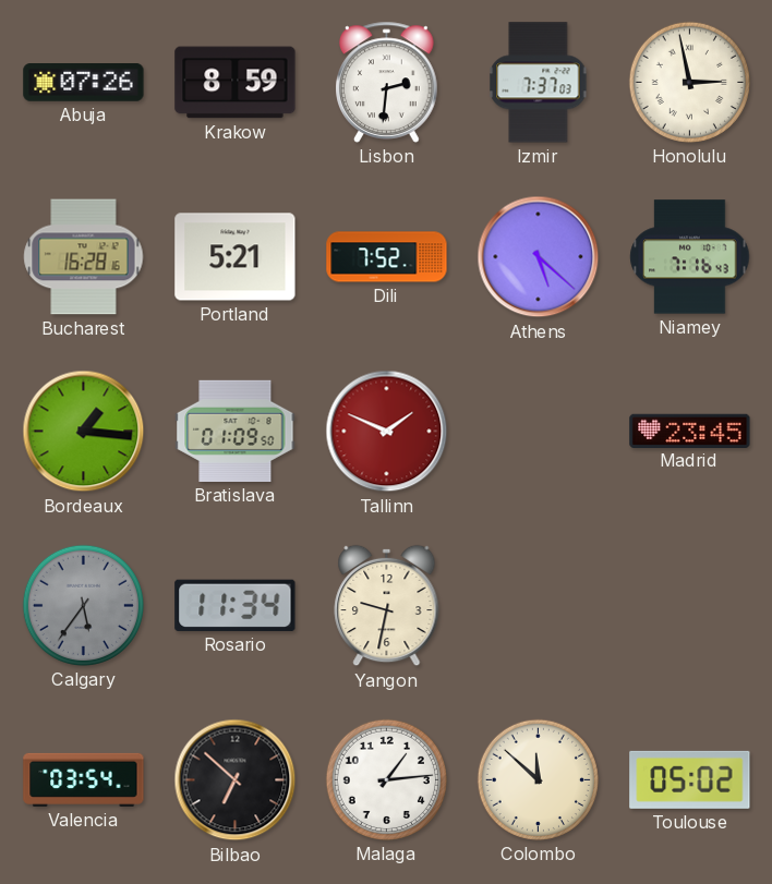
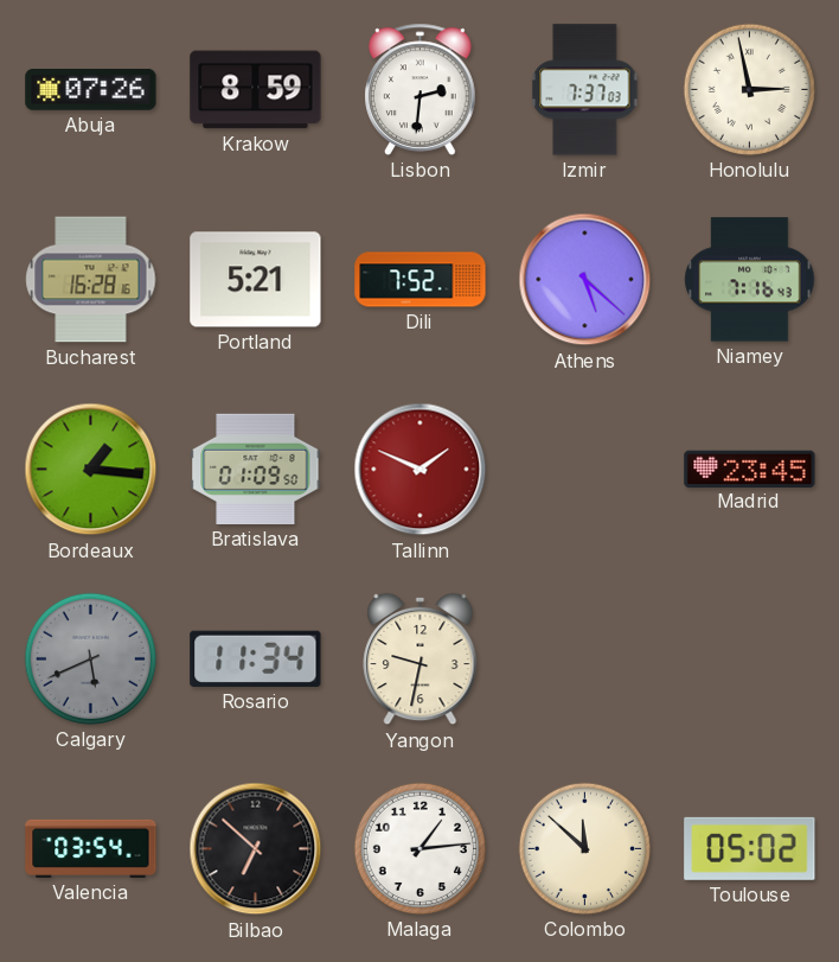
Calgary: 5:36 -> 5:41 (90, 658)
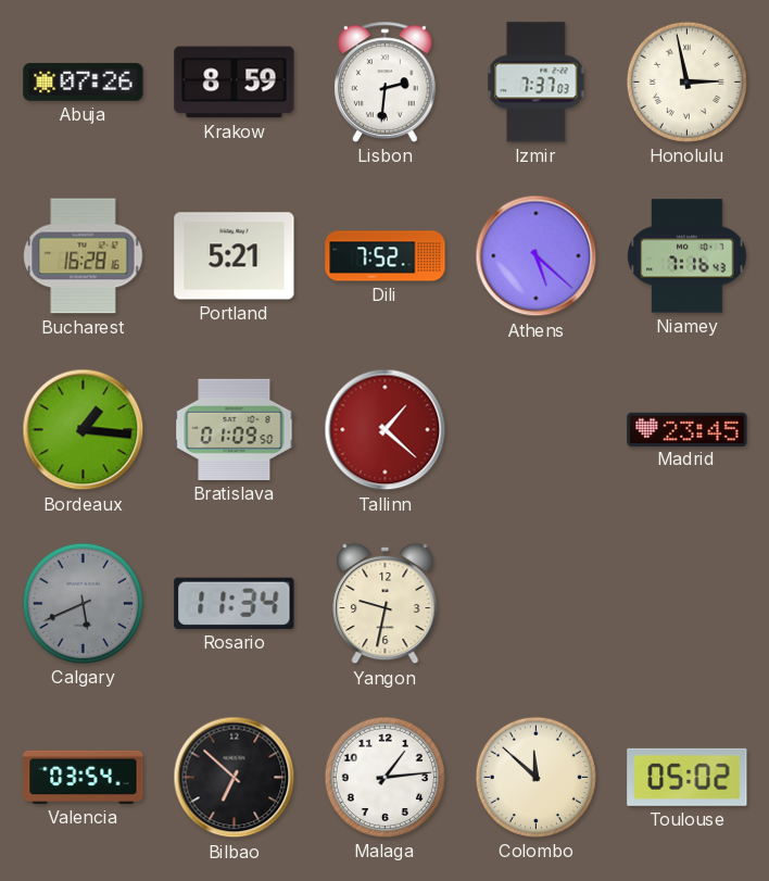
Tallinn: 1:49 -> 1:22 (386, 430)
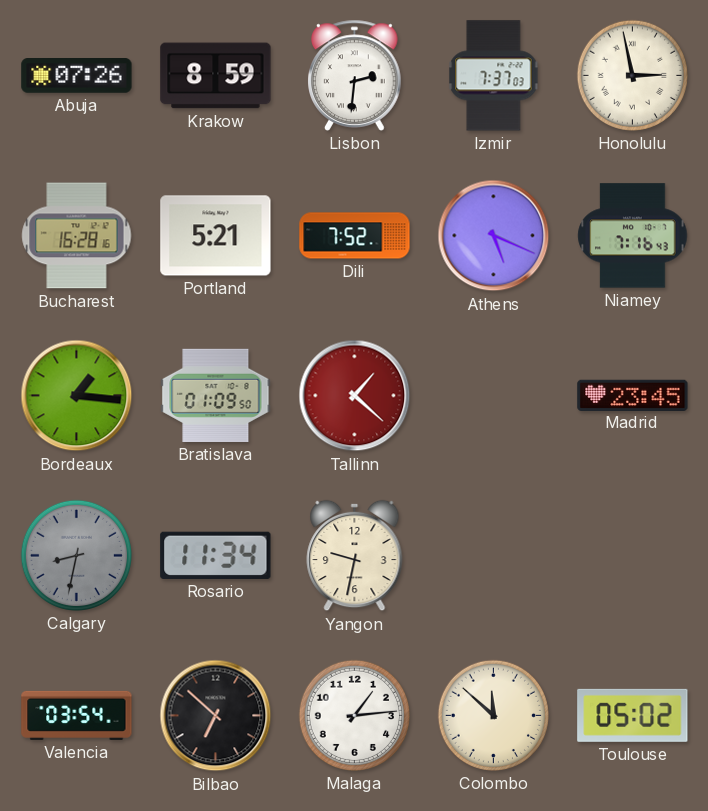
Athens: 5:22 -> 5:19 (494, 236)
Calgary: 5:41 -> 8:32 (76, 555)
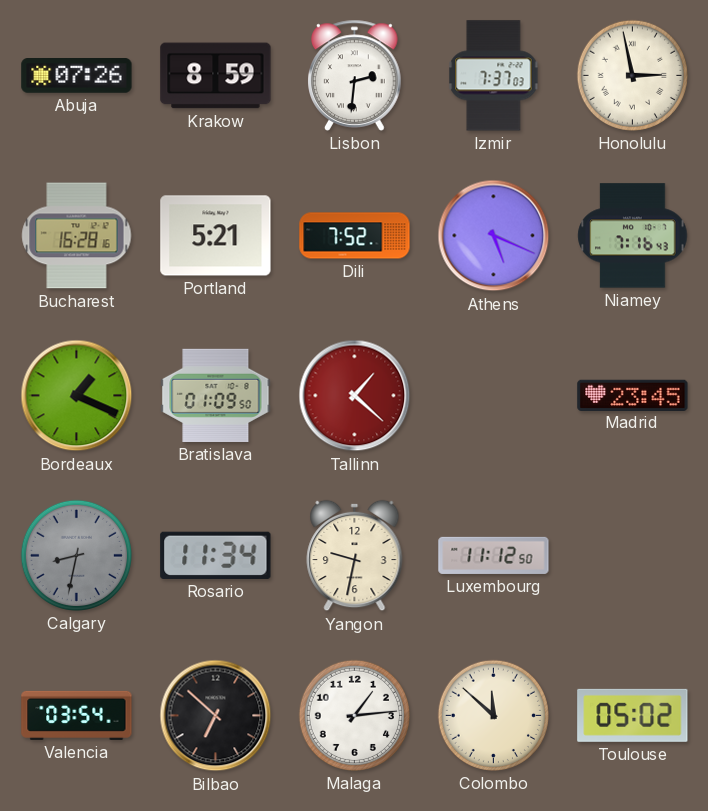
Bordeaux: 1:16 -> 1:19 (77, 396)
Luxembourg: none -> 11:12 (494, 555)
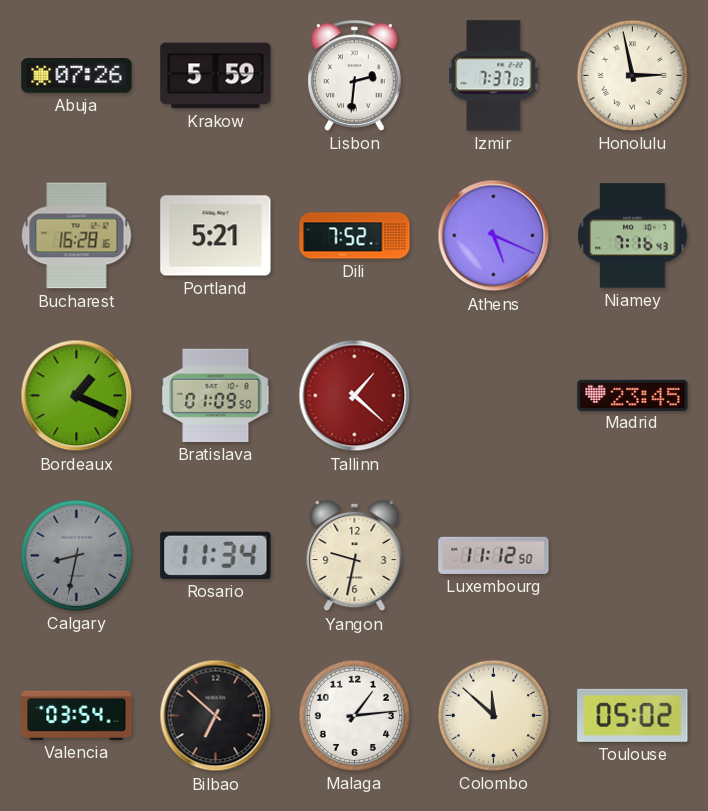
Krakow: 8:59 -> 5:59 (216, 76)
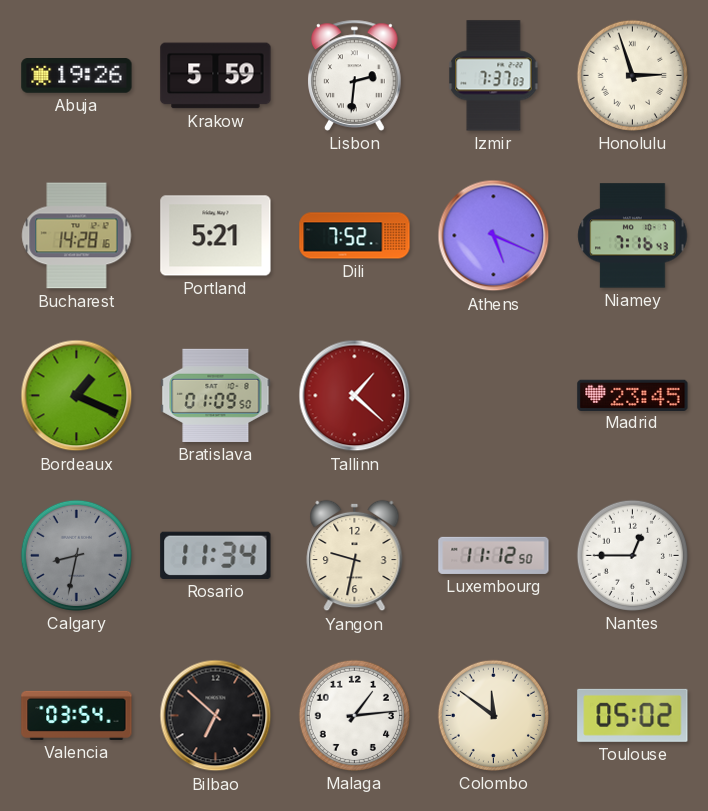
Abuja: 07:26 -> 19:26 (77, 76)
Honolulu: 2:58 -> 2:57 (632, 75)
Bucharest: 16:28 -> 14:28 (77, 236)
Nantes: none -> 12:45 (632, 555)
Colombo: 11:52 -> 11:51 (493, 715)
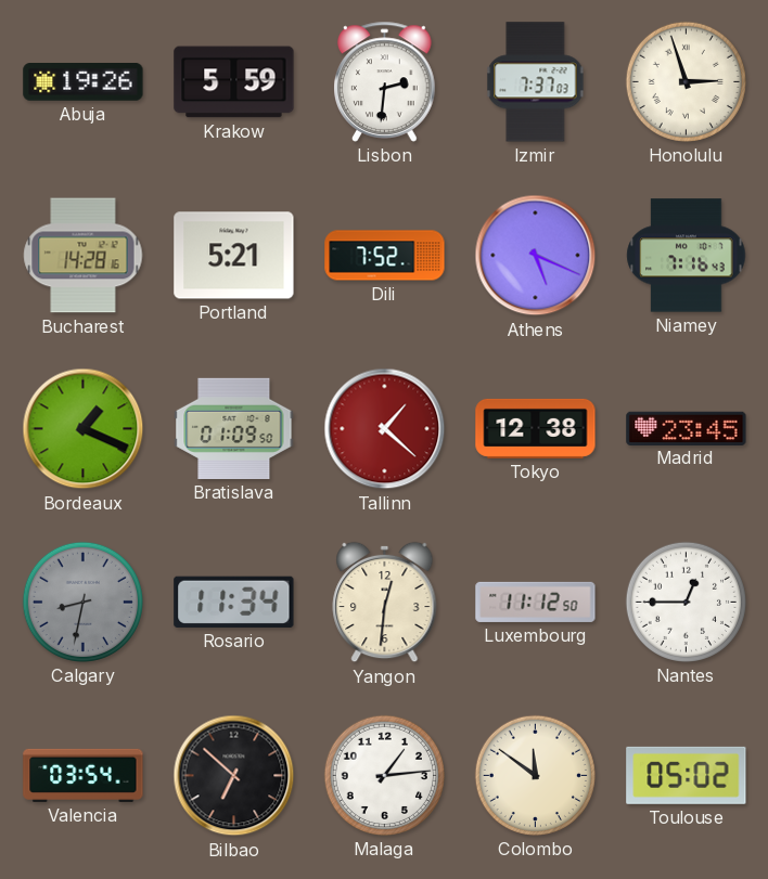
Tokyo: none -> 12:38 (536, 428)
Yangon: 9:32 -> 12:31 (385, 603)
